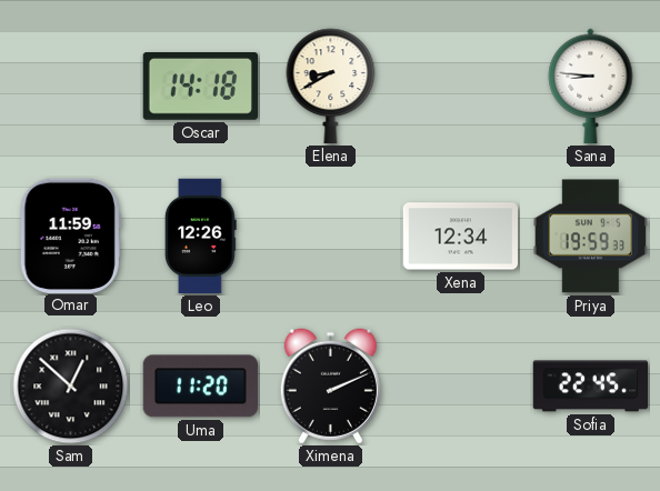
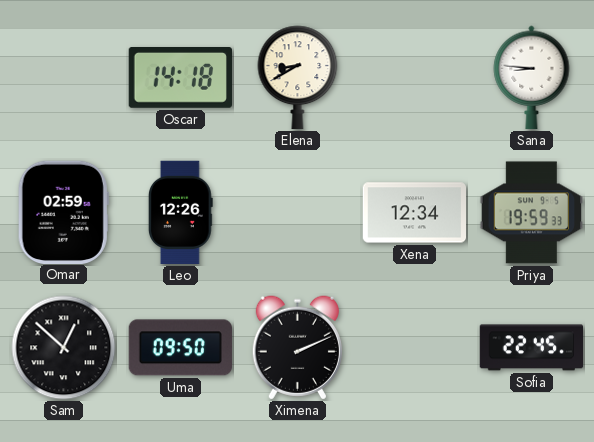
Omar: 11:59 -> 02:59 (63, 212)
Uma: 11:20 -> 09:50 (180, 348)
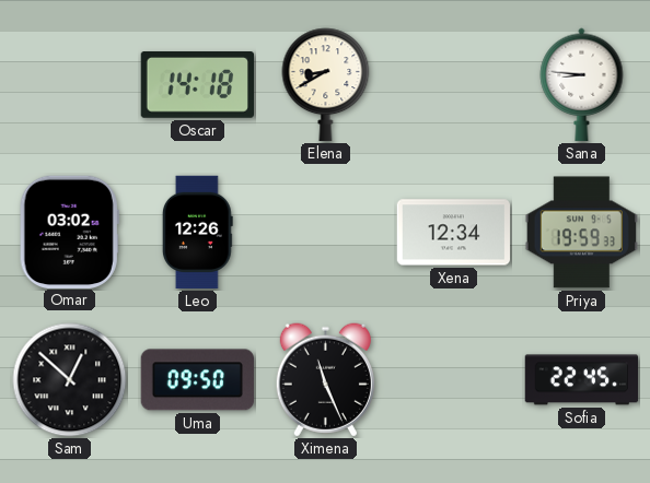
Omar: 02:59 -> 03:02 (69, 232)
Ximena: 2:11 -> 11:26 (325, 380)
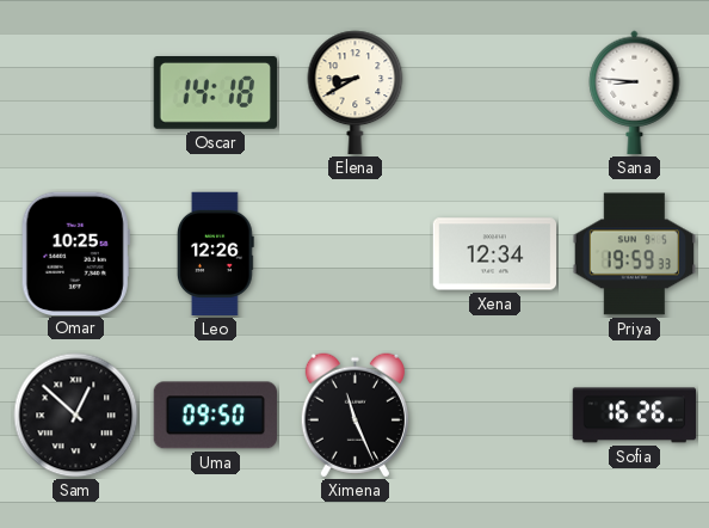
Omar: 03:02 -> 10:25 (75, 253)
Sofia: 22:45 -> 16:26 (635, 416)
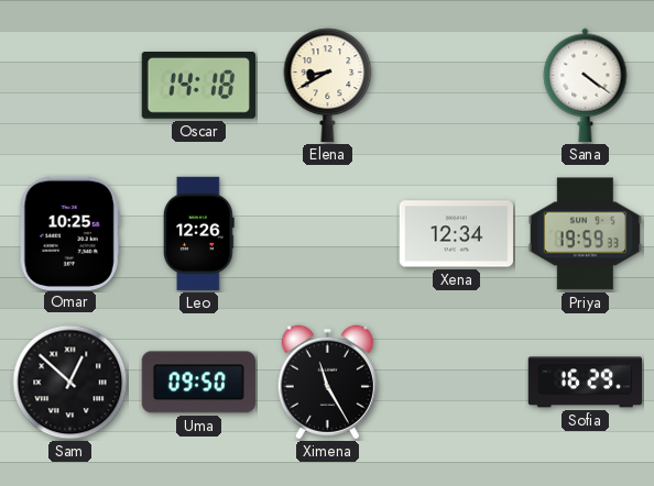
Sana: 8:46 -> 4:21 (586, 86)
Ximena: 11:26 -> 11:25 (327, 383)
Sofia: 16:26 -> 16:29 (586, 383)
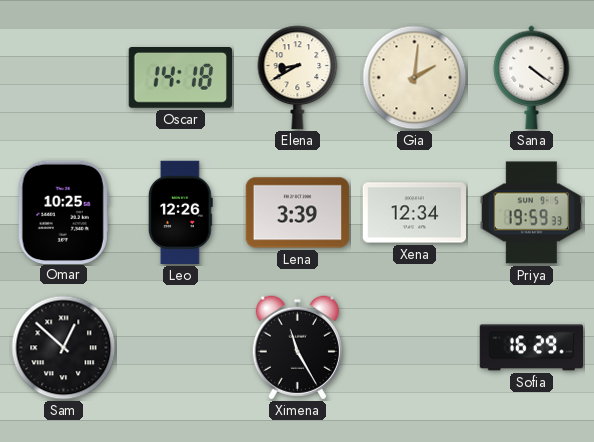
Gia: none -> 2:01 (415, 78)
Lena: none -> 3:39 (298, 213)
Uma: 09:50 -> none (198, 383)
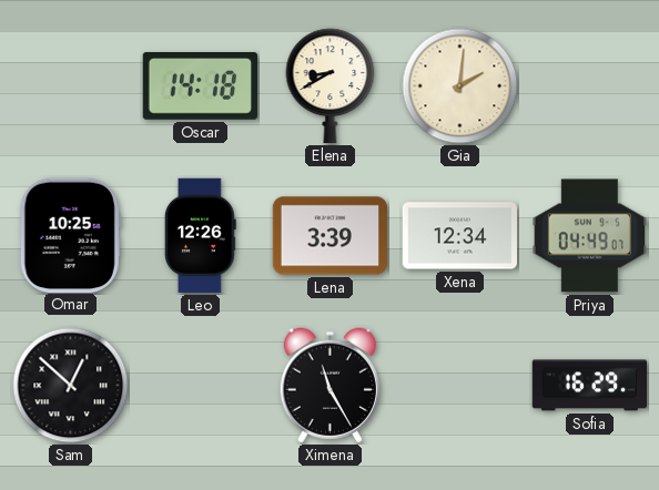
Sana: 4:21 -> none (532, 78)
Priya: 19:59 -> 04:49 (589, 236)
